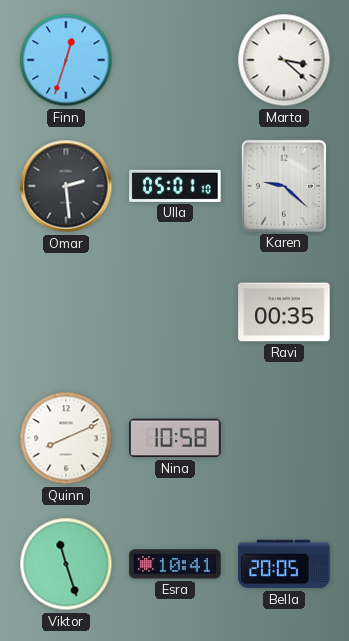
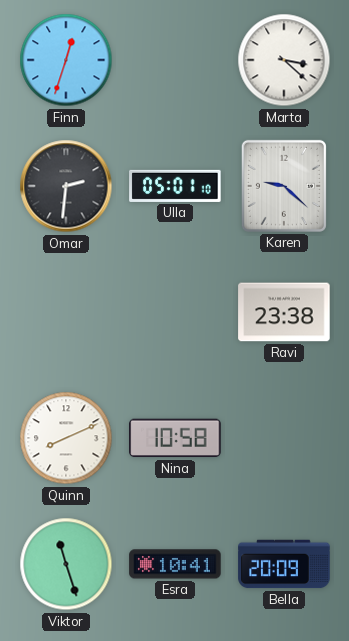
Omar: 2:29 -> 2:31 (66, 186)
Ravi: 00:35 -> 23:38 (284, 312)
Bella: 20:05 -> 20:09 (284, 564)
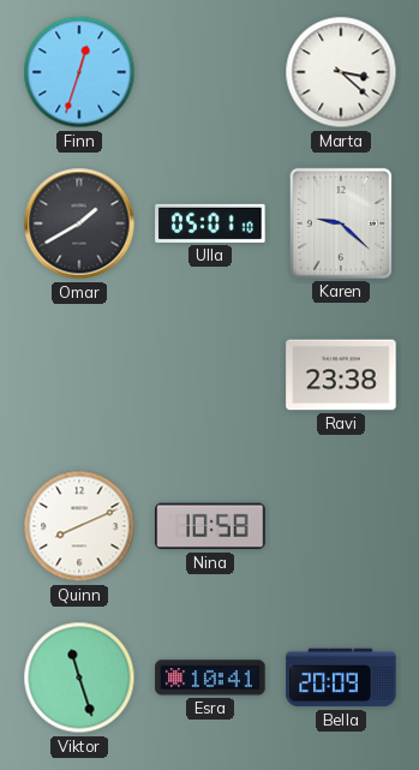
Omar: 2:31 -> 1:40 (79, 223)
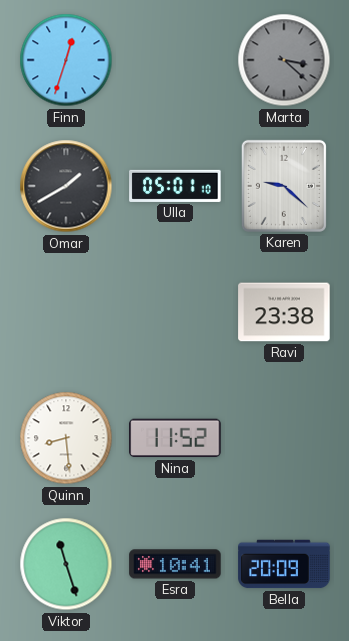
Marta dial: white -> grey (284, 60)
Quinn: 8:11 -> 8:29 (66, 438)
Nina: 10:58 -> 11:52 (175, 438)
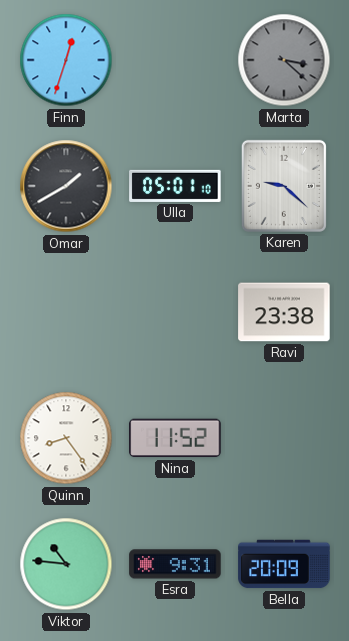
Quinn: 8:29 -> 8:24 (66, 438)
Viktor: 11:27 -> 10:46 (66, 564)
Esra: 10:41 -> 9:31 (175, 564)
